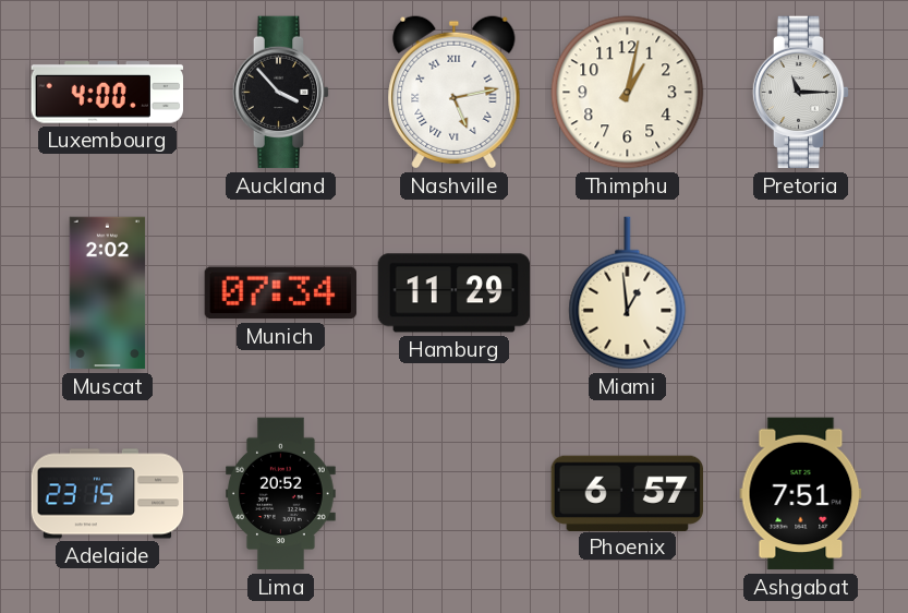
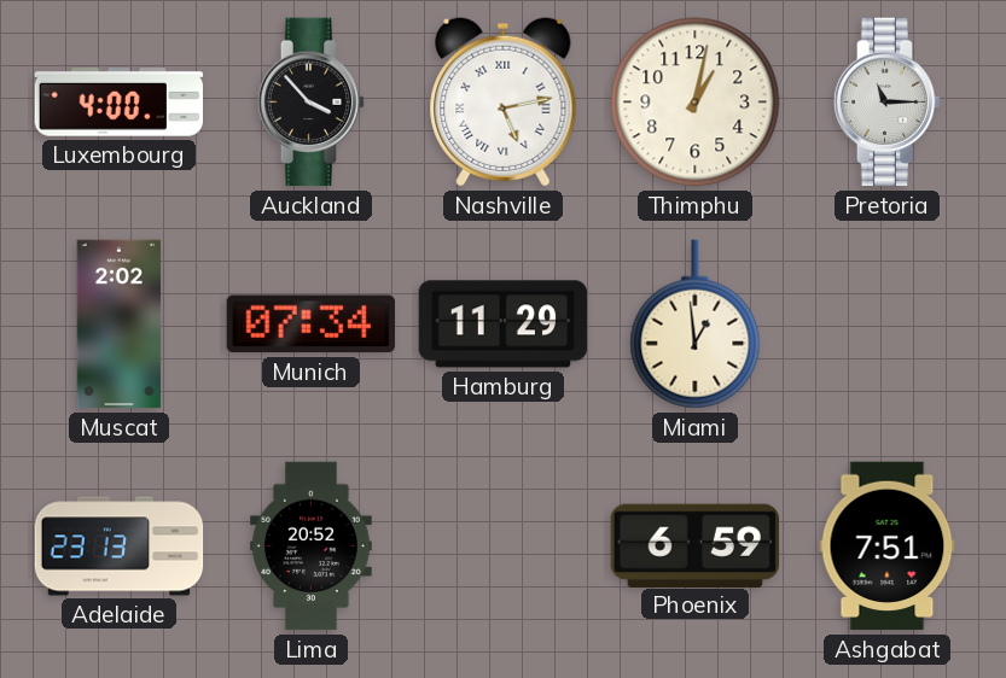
Adelaide: 23:15 -> 23:13 (120, 547)
Phoenix: 6:57 -> 6:59 (694, 545)
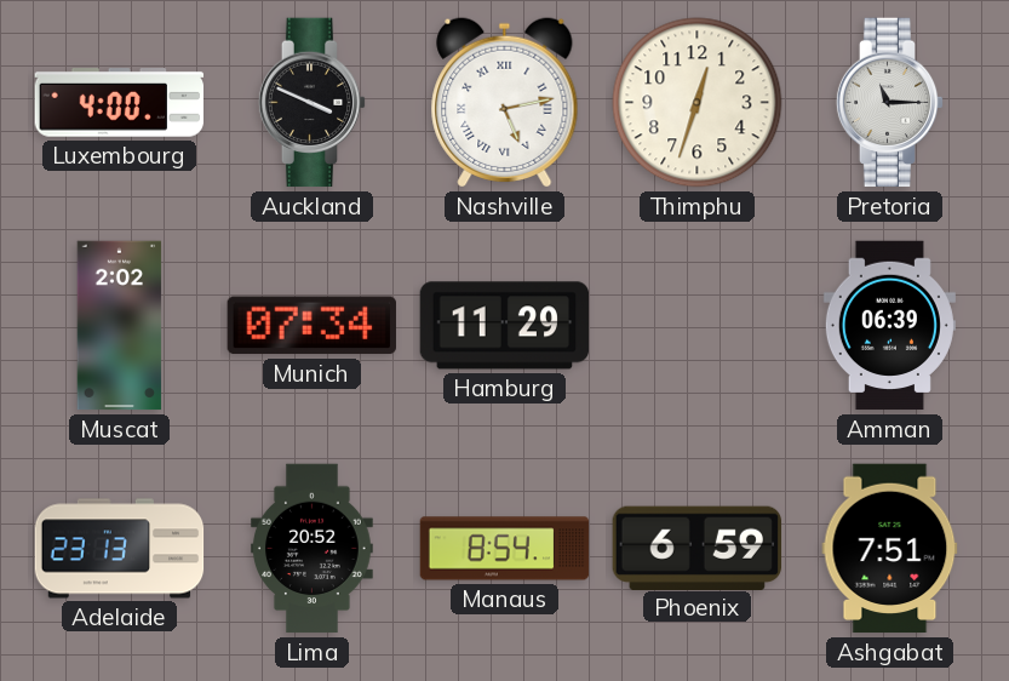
Auckland: 3:53 -> 3:49 (313, 103)
Thimphu: 1:02 -> 12:33 (698, 103)
Miami: 12:59 -> none (696, 325)
Amman: none -> 06:39 (889, 326)
Manaus: none -> 8:54 (505, 549)
